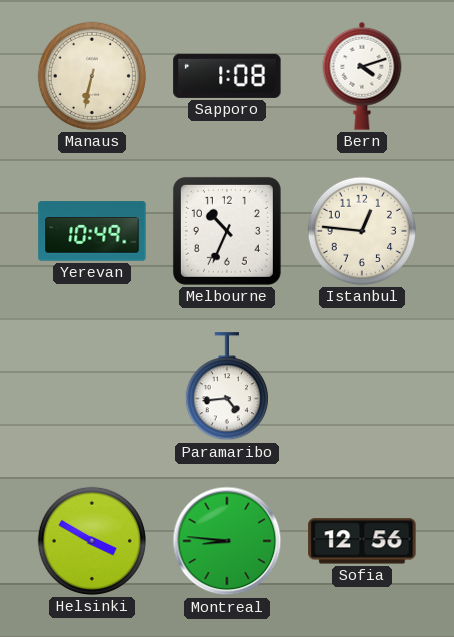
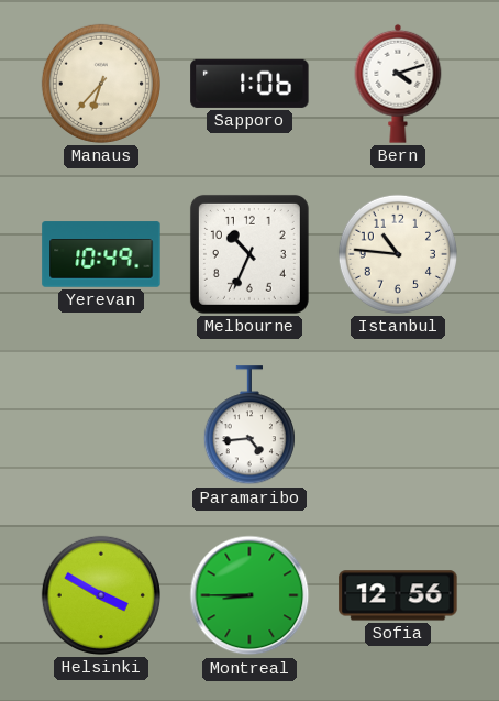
Manaus: 6:32 -> 6:37 (101, 84)
Sapporo: 1:08 -> 1:06 (249, 84)
Istanbul: 12:46 -> 10:46 (398, 254)
Montreal: 8:46 -> 8:45 (249, 595)
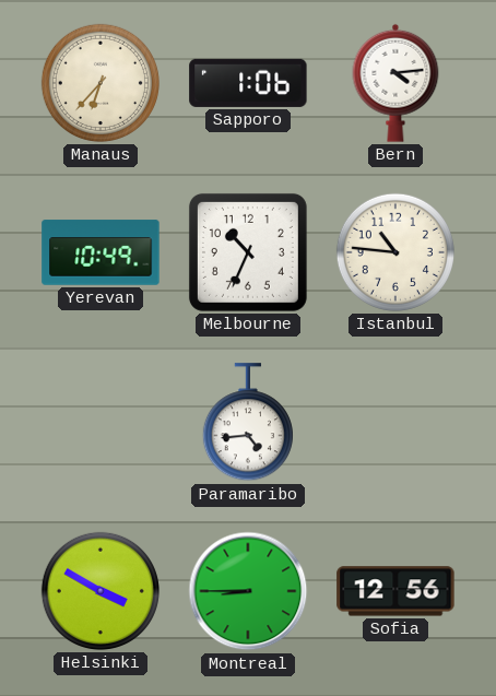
Bern: 4:12 -> 4:14 (395, 83)
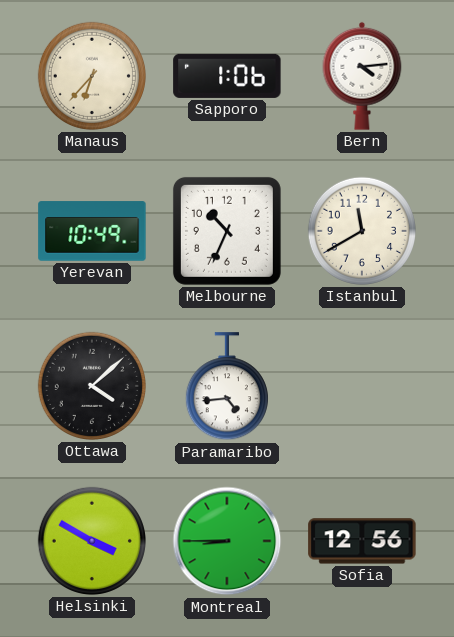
Istanbul: 10:46 -> 11:40 (362, 231)
Ottawa: none -> 4:08 (92, 386)
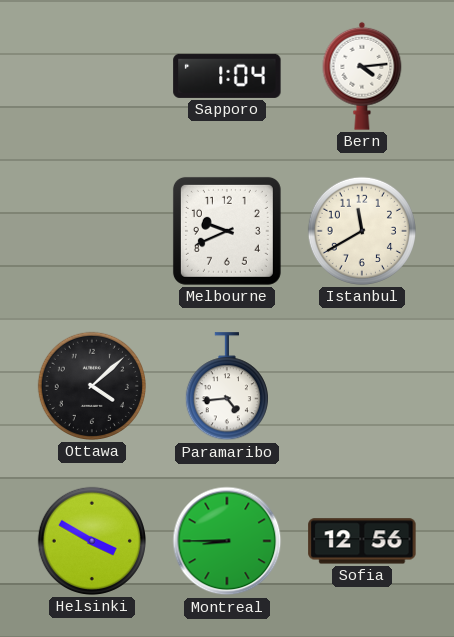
Manaus: 6:37 -> none (92, 76)
Sapporo: 1:06 -> 1:04 (227, 76)
Yerevan: 10:49 -> none (92, 231)
Melbourne: 10:34 -> 9:41 (227, 231)
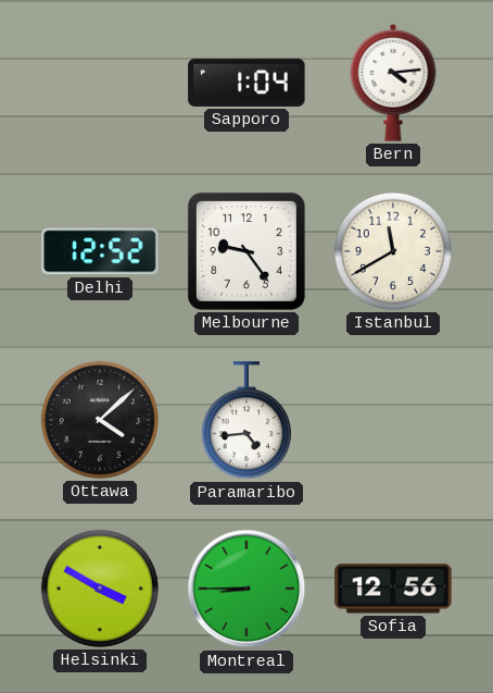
Delhi: none -> 12:52 (100, 251)
Melbourne: 9:41 -> 9:24 (246, 251)
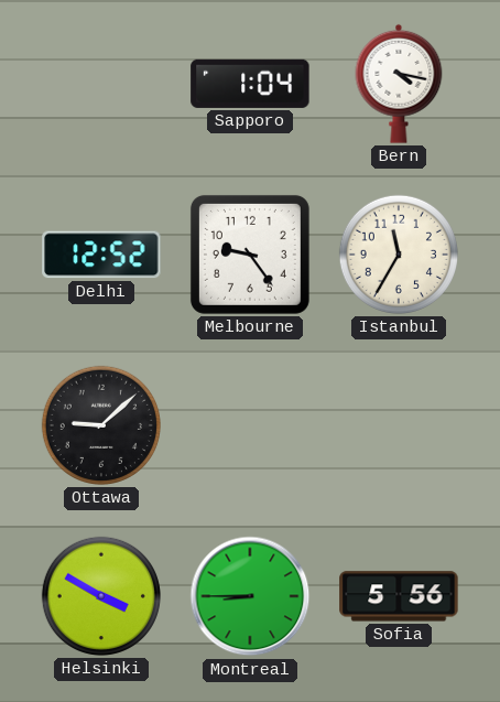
Bern: 4:14 -> 4:17 (399, 84)
Istanbul: 11:40 -> 11:35 (399, 255)
Ottawa: 4:08 -> 9:08 (101, 425)
Paramaribo: 4:44 -> none (246, 421)
Sofia: 12:56 -> 5:56 (399, 596)
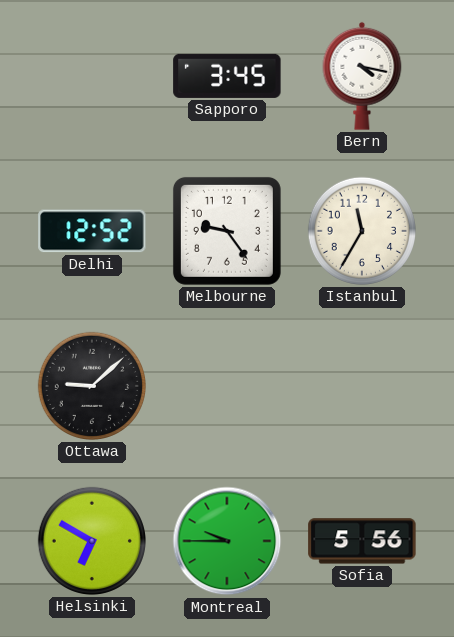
Sapporo: 1:04 -> 3:45 (227, 76)
Helsinki: 3:50 -> 6:50 (92, 541)
Montreal: 8:45 -> 9:45 (227, 541)
